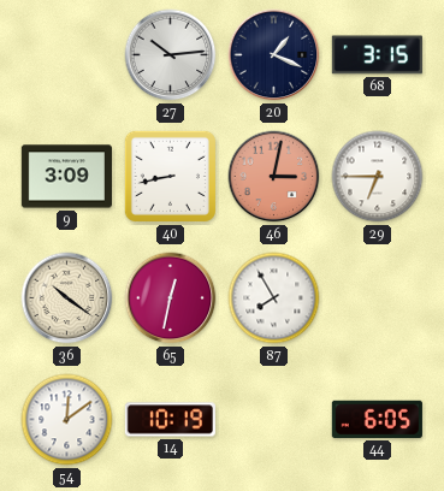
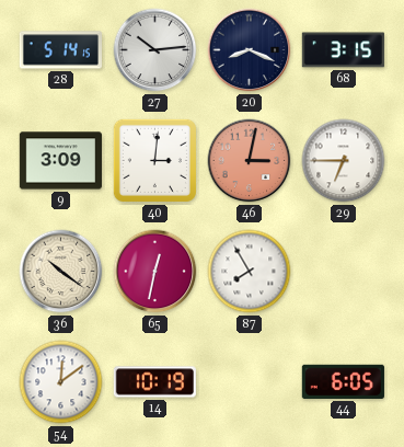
28: none -> 5:14 (60, 50)
20: 1:19 -> 8:19 (250, 50)
40: 8:43 -> 3:01 (154, 160)
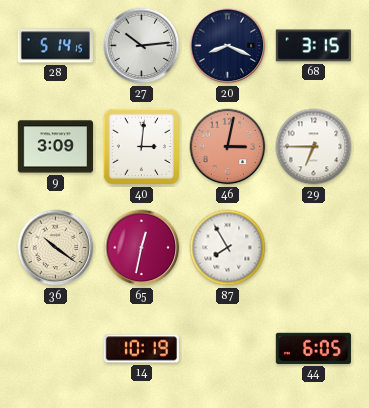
54: 12:09 -> none (61, 382)
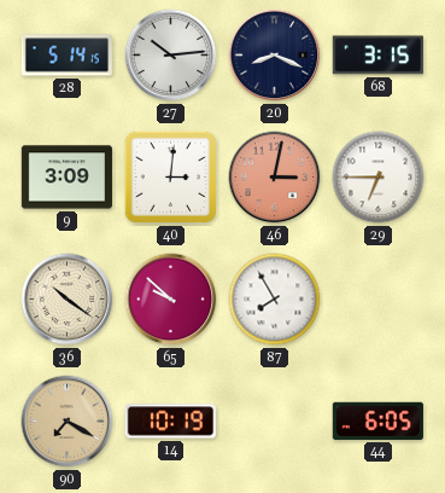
65: 12:32 -> 9:52 (171, 300)
90: none -> 7:20 (68, 422)
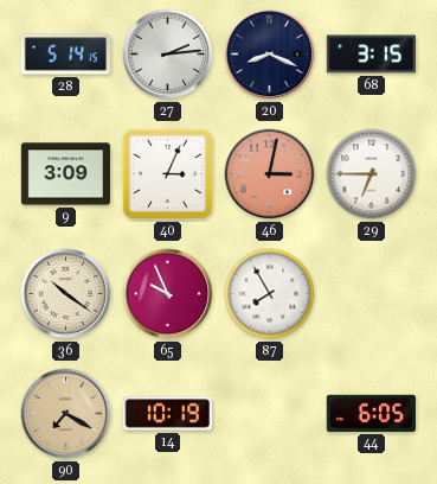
27: 10:14 -> 2:14 (168, 55)
40: 3:01 -> 3:04 (167, 173)
65: 9:52 -> 9:56 (168, 294)
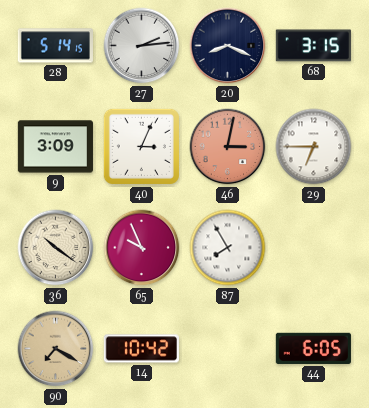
14: 10:19 -> 10:42 (141, 349)
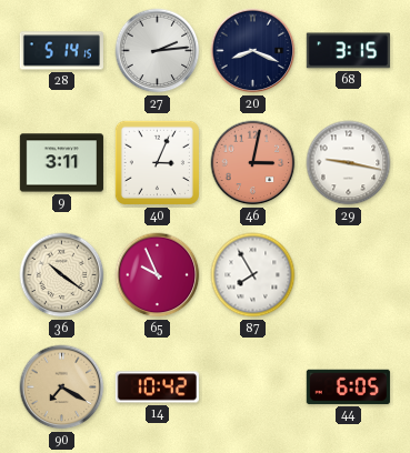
9: 3:09 -> 3:11 (61, 163)
29: 6:45 -> 9:17 (349, 163)
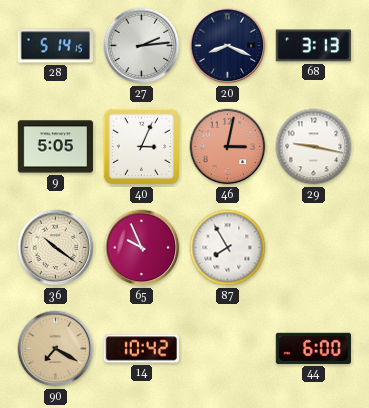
68: 3:15 -> 3:13 (313, 46)
9: 3:11 -> 5:05 (55, 147)
44: 6:05 -> 6:00 (313, 348)
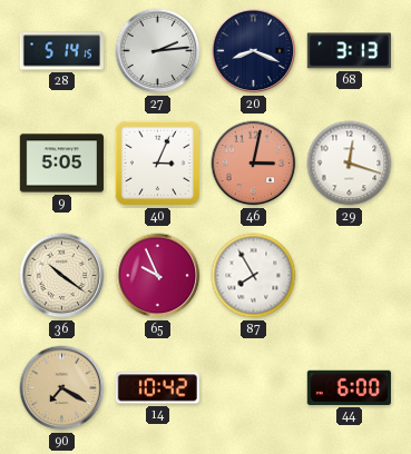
29: 9:17 -> 12:18 (350, 164)
